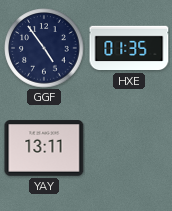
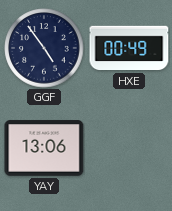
HXE: 01:35 -> 00:49 (129, 48)
YAY: 13:11 -> 13:06 (44, 148)
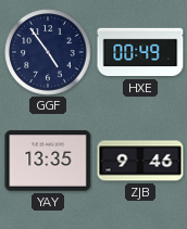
YAY: 13:06 -> 13:35 (48, 161)
ZJB: none -> 9:46 (140, 161)
